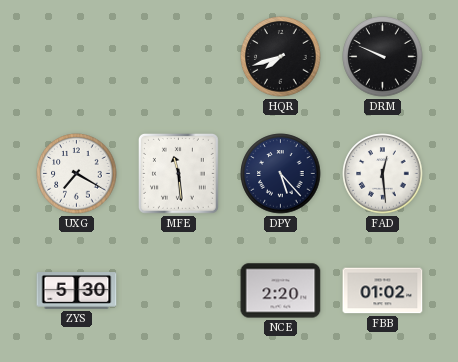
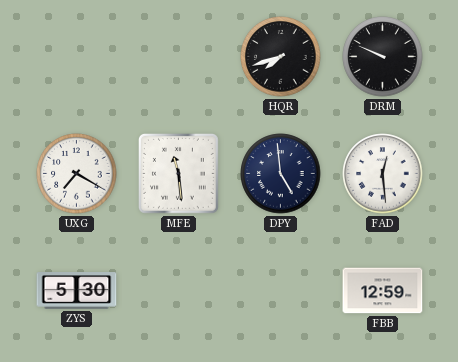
DPY: 5:23 -> 4:59 (281, 174)
NCE: 2:20 -> none (281, 291)
FBB: 01:02 -> 12:59 (383, 291)
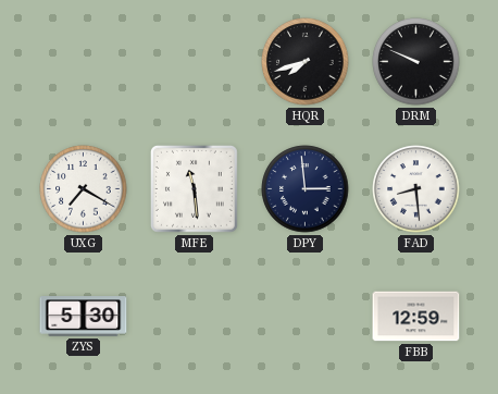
DPY: 4:59 -> 2:59 (306, 189)
FAD: 12:29 -> 8:29 (416, 189)
